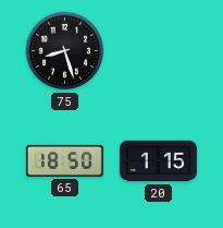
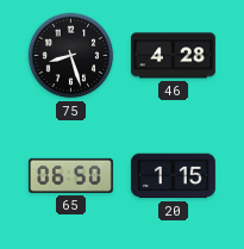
46: none -> 4:28 (173, 56)
65: 18:50 -> 06:50 (70, 175)
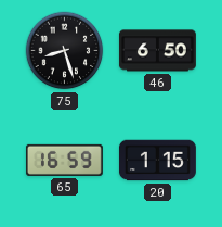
46: 4:28 -> 6:50 (157, 51)
65: 06:50 -> 16:59 (64, 160)
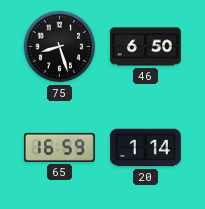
20: 1:15 -> 1:14 (145, 148)
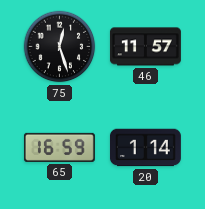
75: 8:27 -> 12:27 (60, 47)
46: 6:50 -> 11:57 (145, 47)
